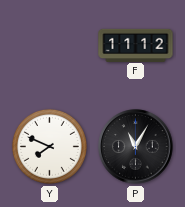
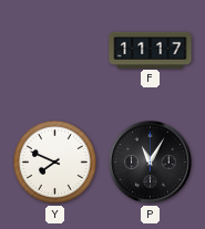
F: 11:12 -> 11:17 (151, 50)
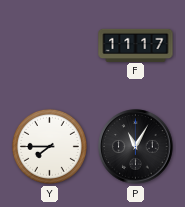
Y: 7:49 -> 7:45 (49, 146)
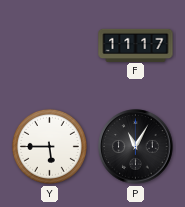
Y: 7:45 -> 5:45 (49, 146)
